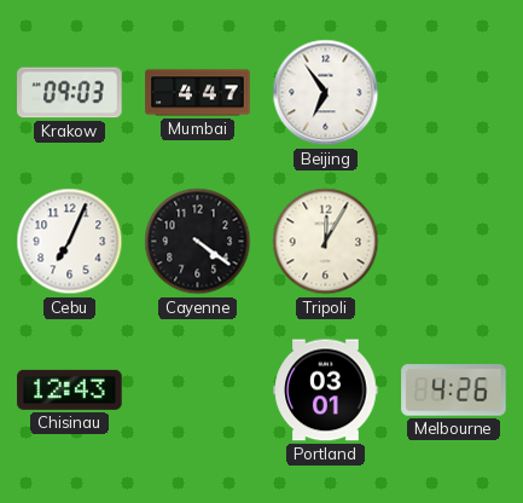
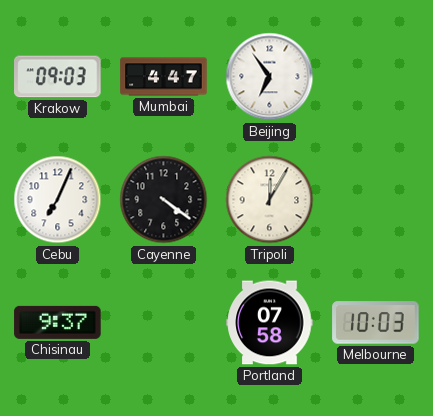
Chisinau: 12:43 -> 9:37 (58, 322)
Portland: 03:01 -> 07:58 (270, 323)
Melbourne: 4:26 -> 10:03 (376, 323)
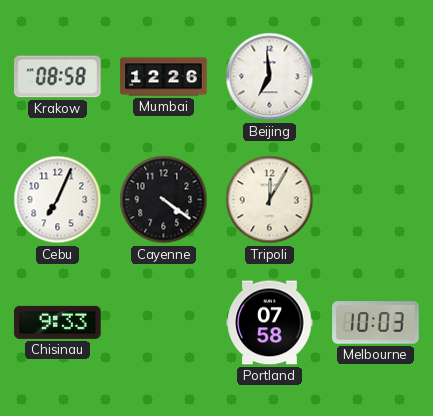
Krakow: 09:03 -> 08:58 (58, 77)
Mumbai: 4:47 -> 12:26 (164, 77)
Beijing: 6:54 -> 6:59 (270, 77)
Chisinau: 9:37 -> 9:33 (58, 322)
